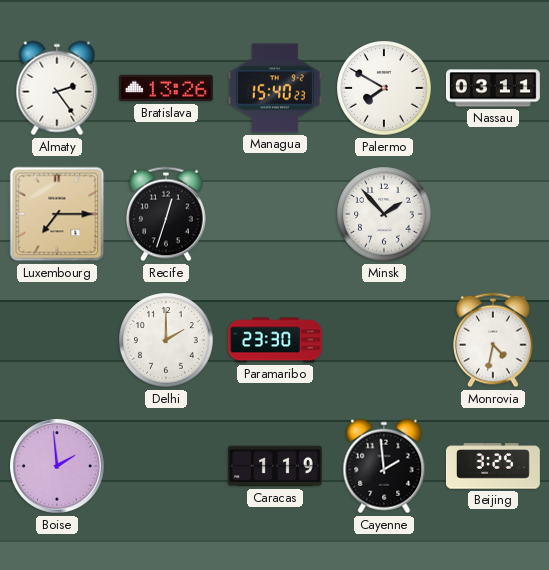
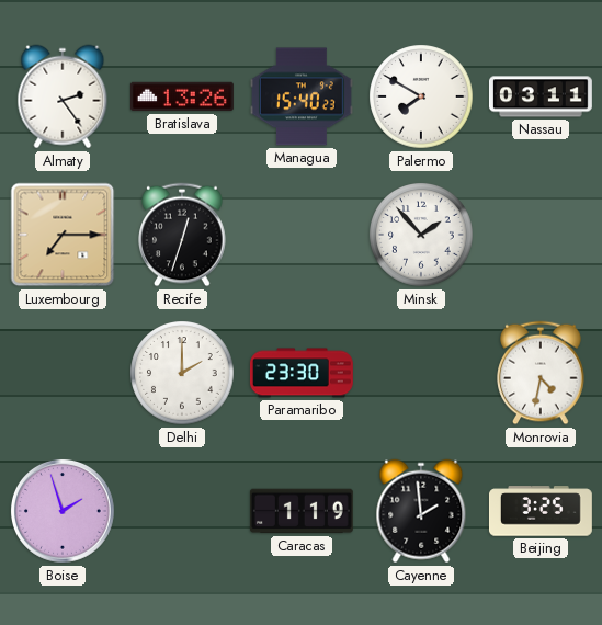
Boise: 1:59 -> 1:57 (63, 511)
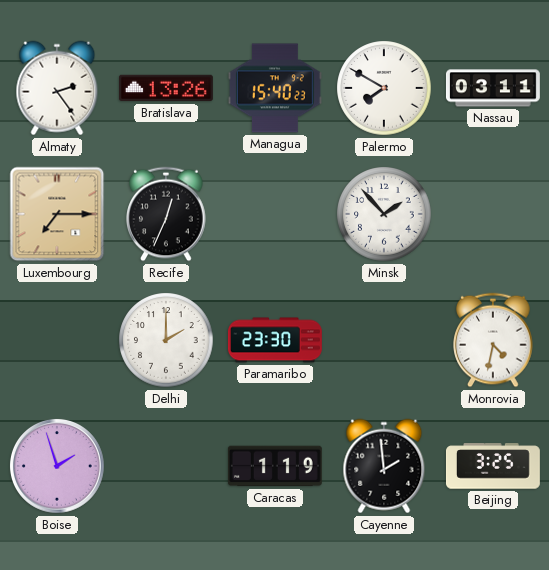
Recife: 12:33 -> 12:34 (166, 214)
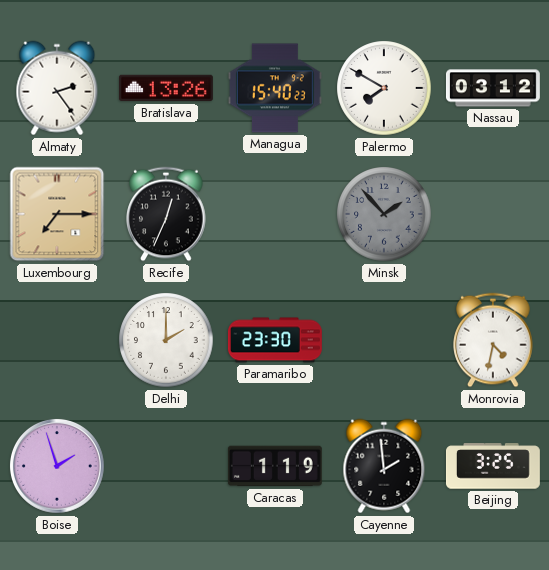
Nassau: 03:11 -> 03:12 (493, 88)
Minsk dial: white -> grey (384, 214)
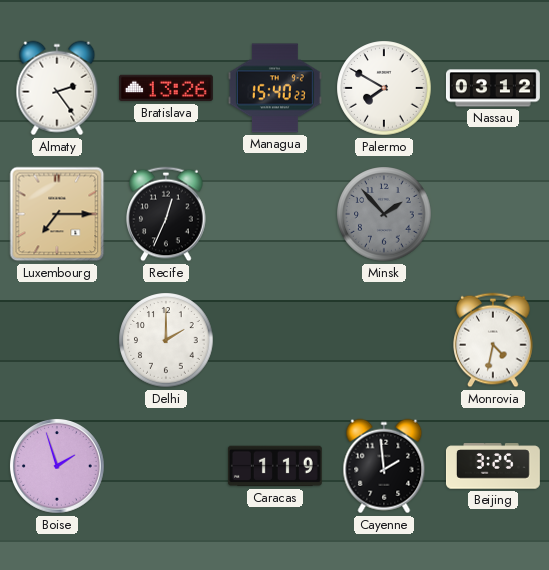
Paramaribo: 23:30 -> none (275, 340)
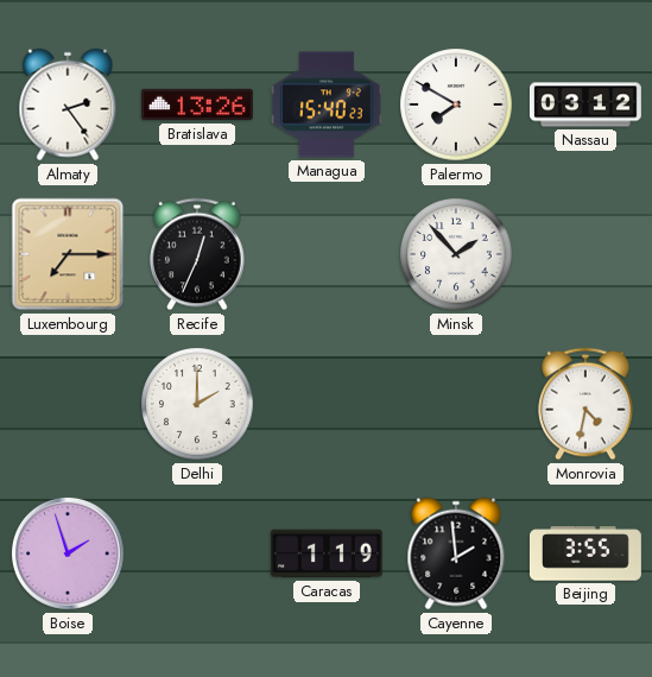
Minsk dial: grey -> white (456, 254)
Beijing: 3:25 -> 3:55 (585, 553)
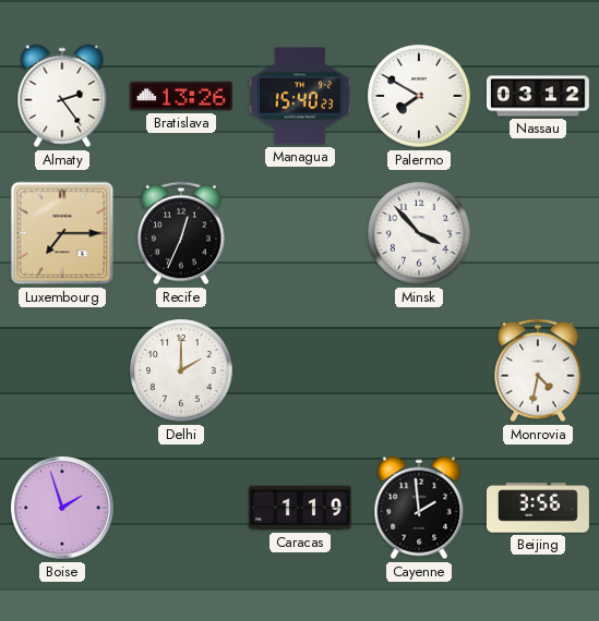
Minsk: 1:53 -> 3:53 (419, 233)
Beijing: 3:55 -> 3:56 (538, 508)
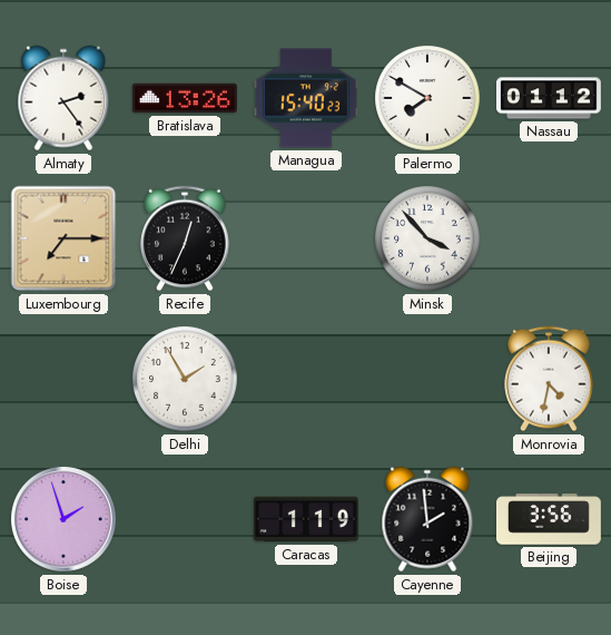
Nassau: 03:12 -> 01:12 (549, 98)
Delhi: 2:00 -> 1:55 (185, 379)
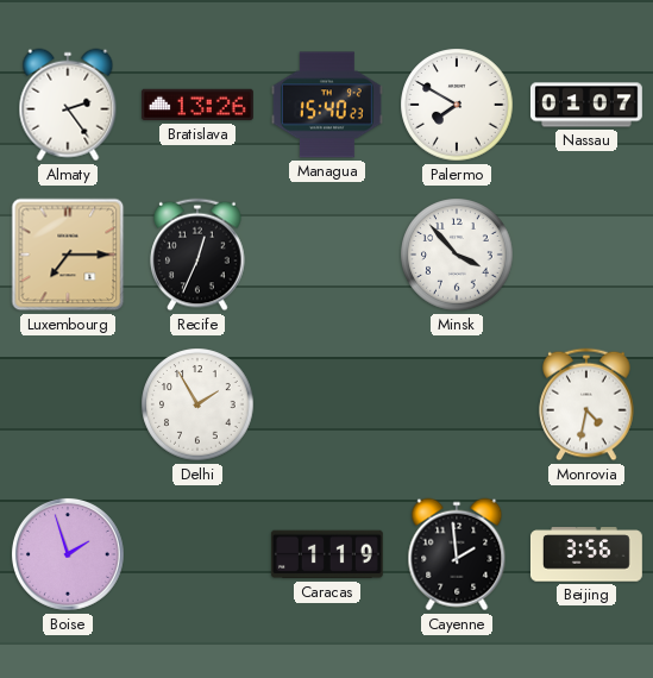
Nassau: 01:12 -> 01:07 (586, 105)
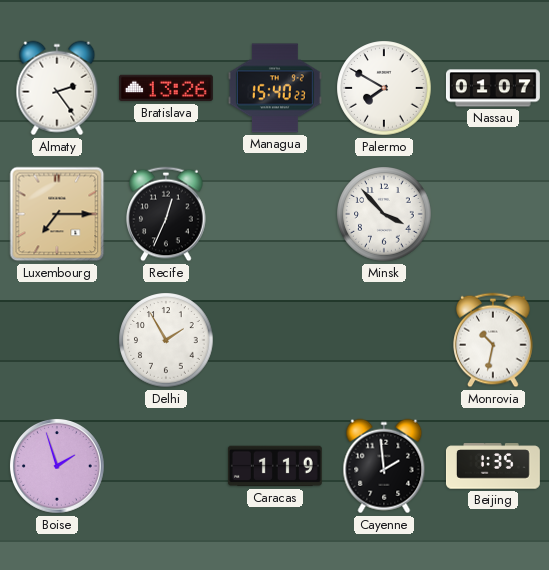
Monrovia: 4:32 -> 10:32 (493, 340)
Beijing: 3:56 -> 1:35 (493, 466)
